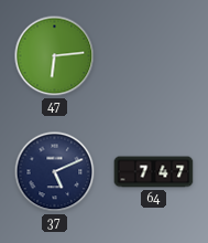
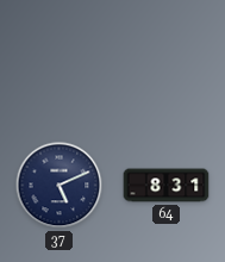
47: 6:14 -> none (55, 56)
64: 7:47 -> 8:31 (167, 186)
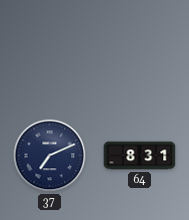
37: 5:11 -> 7:11 (50, 156)
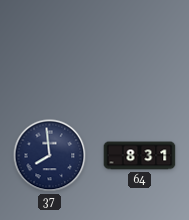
37: 7:11 -> 7:59 (50, 156)
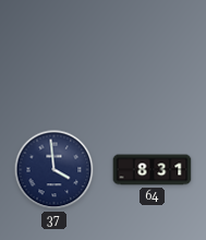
37: 7:59 -> 3:59 (54, 170)
